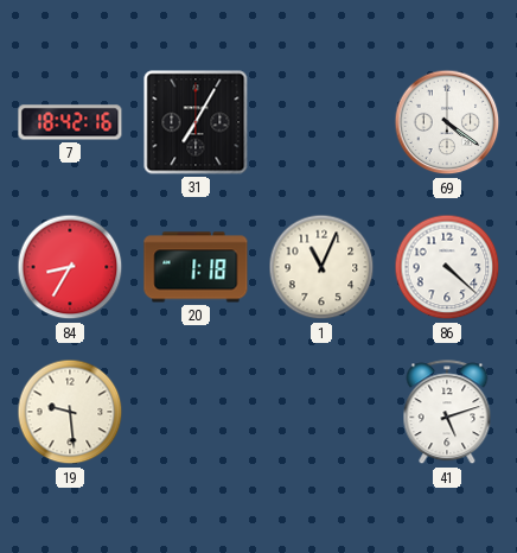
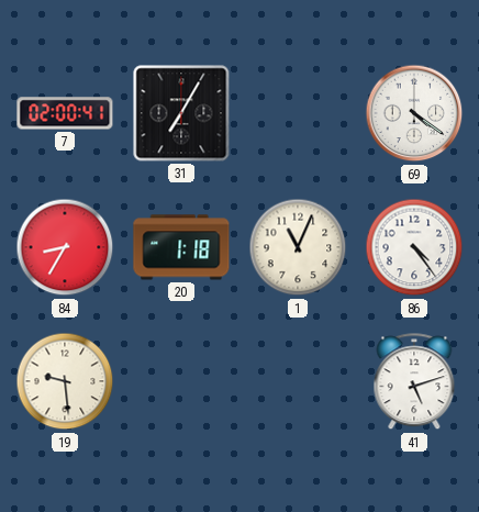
7: 18:42 -> 02:00 (65, 113)
86: 4:22 -> 4:24 (414, 247)
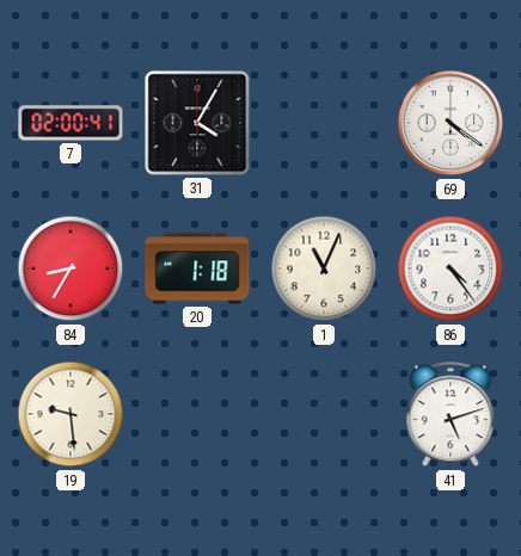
31: 7:05 -> 4:05 (197, 123)
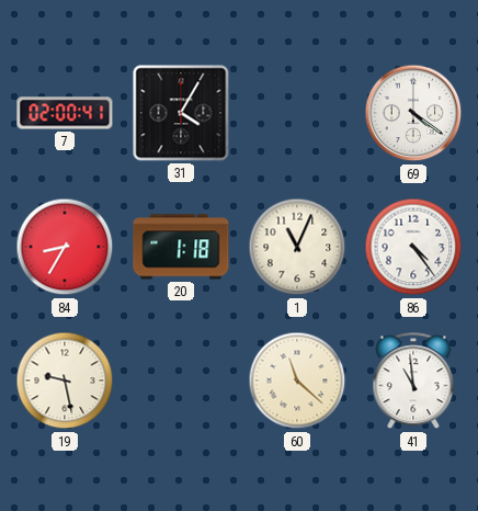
19: 9:29 -> 9:28 (65, 381)
60: none -> 11:22 (297, 381)
41: 5:12 -> 10:59 (413, 382)
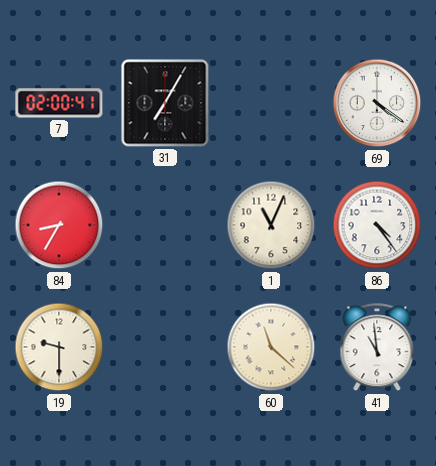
31: 4:05 -> 7:05 (165, 103)
20: 1:18 -> none (181, 247)
19: 9:28 -> 9:30 (59, 347)
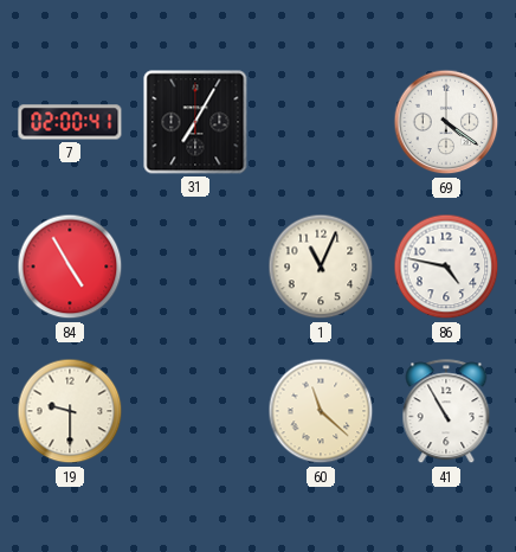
84: 8:35 -> 4:55 (70, 267)
86: 4:24 -> 4:47 (446, 267)
41: 10:59 -> 10:55 (446, 412)
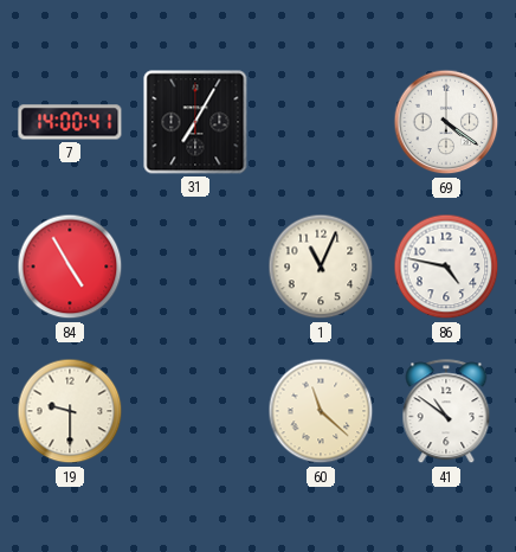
7: 02:00 -> 14:00 (70, 122)
41: 10:55 -> 10:51 (446, 412)
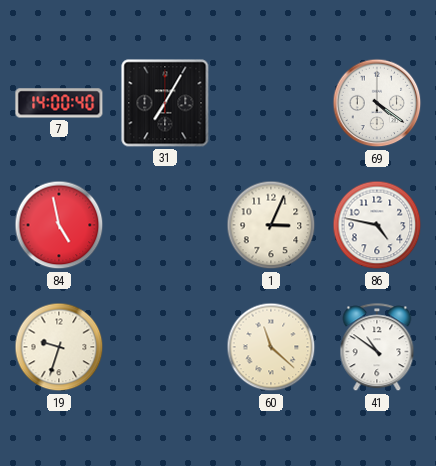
7: 14:00:41 -> 14:00:40 (59, 103)
84: 4:55 -> 4:58 (59, 225)
1: 11:04 -> 3:04 (271, 225)
19: 9:30 -> 9:33 (59, 347)
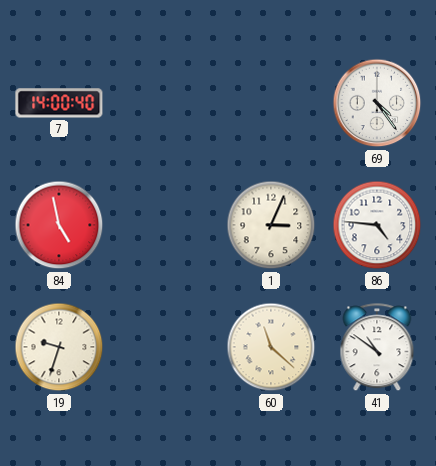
31: 7:05 -> none (165, 103)
69: 4:21 -> 4:24 (377, 103)
86: 4:47 -> 4:46 (377, 225)
